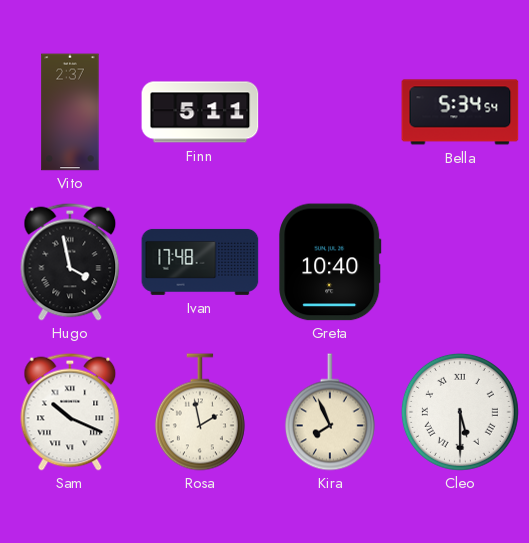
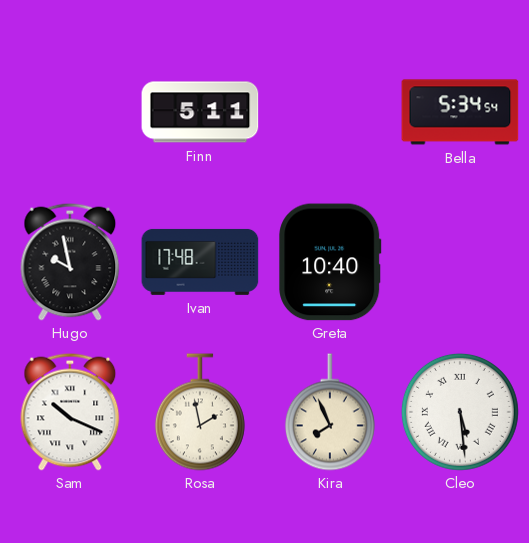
Vito: 2:37 -> none (70, 112)
Hugo: 3:58 -> 9:58 (70, 262)
Cleo: 5:30 -> 5:29 (460, 412)
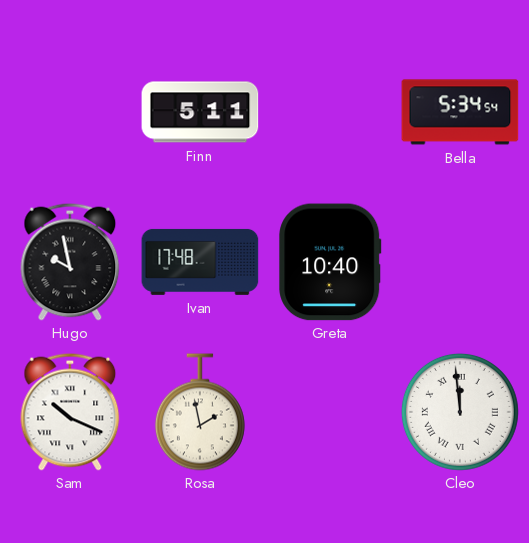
Kira: 7:56 -> none (330, 412)
Cleo: 5:29 -> 11:59 (460, 412)
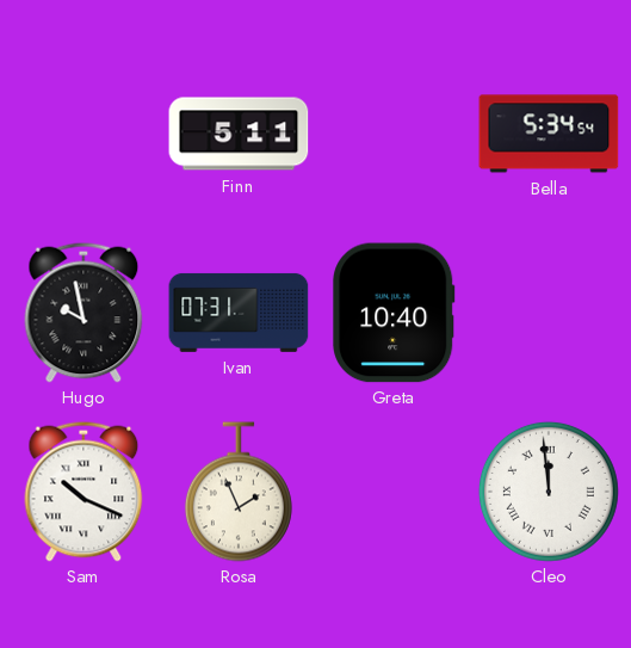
Ivan: 17:48 -> 07:31 (239, 313)
Rosa: 1:58 -> 1:56 (239, 492)
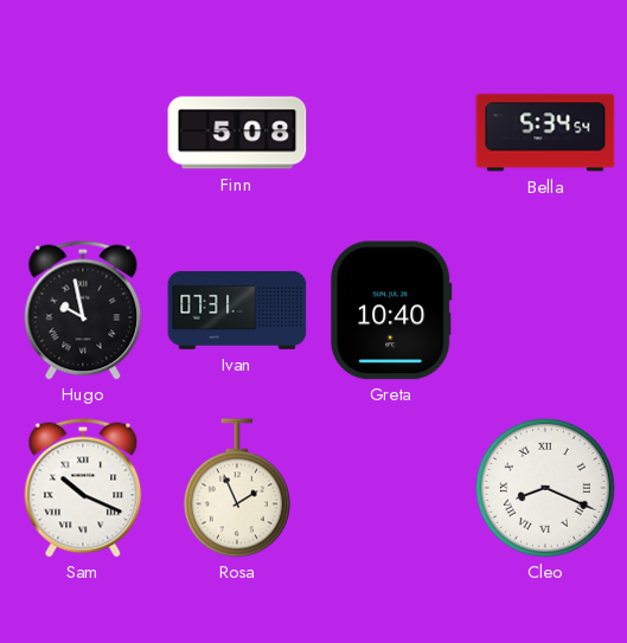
Finn: 5:11 -> 5:08 (237, 133)
Cleo: 11:59 -> 8:19 (545, 488)
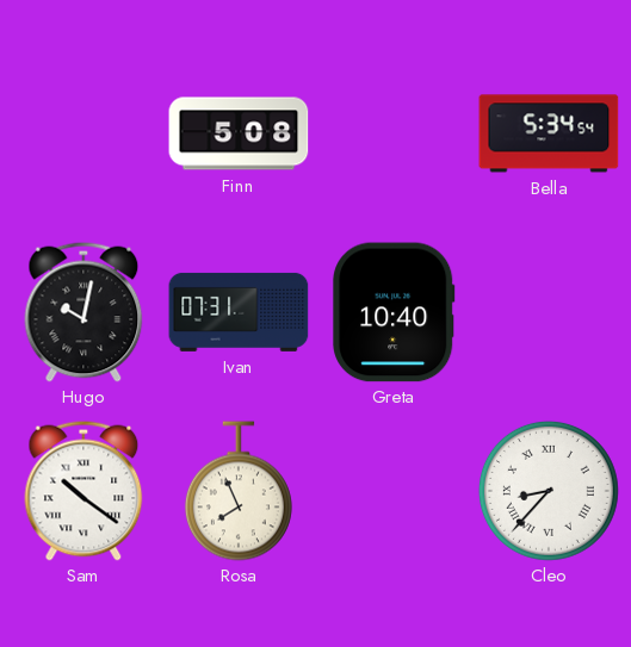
Hugo: 9:58 -> 10:02 (83, 312)
Sam: 10:19 -> 10:21 (83, 491)
Rosa: 1:56 -> 7:56 (239, 491)
Cleo: 8:19 -> 8:37 (549, 491)
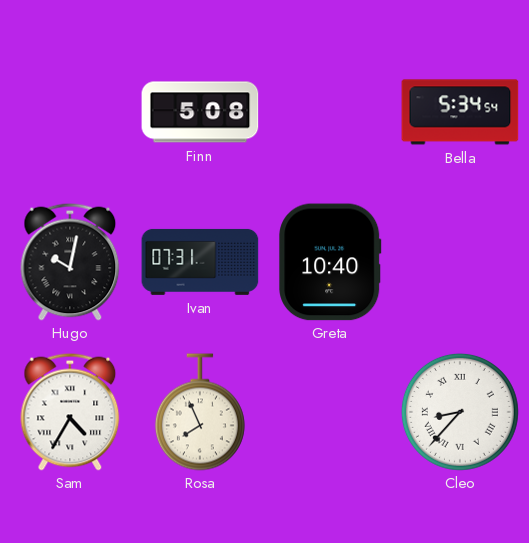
Sam: 10:21 -> 4:35 (70, 412)
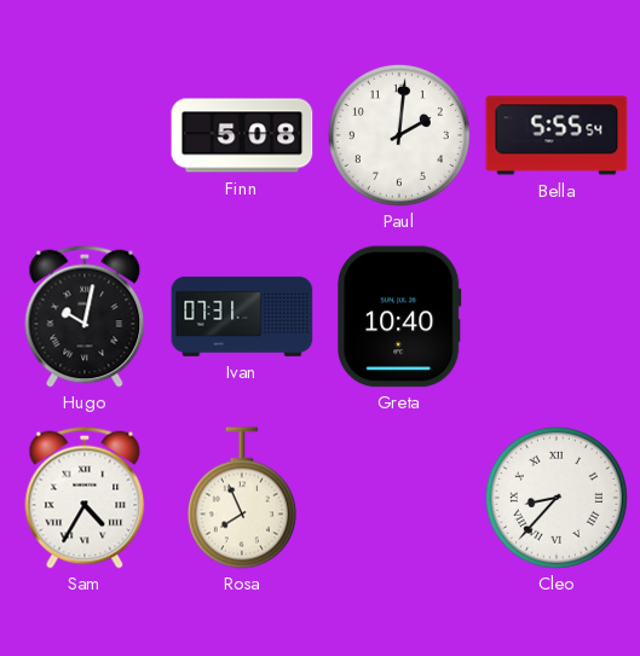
Paul: none -> 2:01 (399, 135)
Bella: 5:34 -> 5:55 (557, 135)
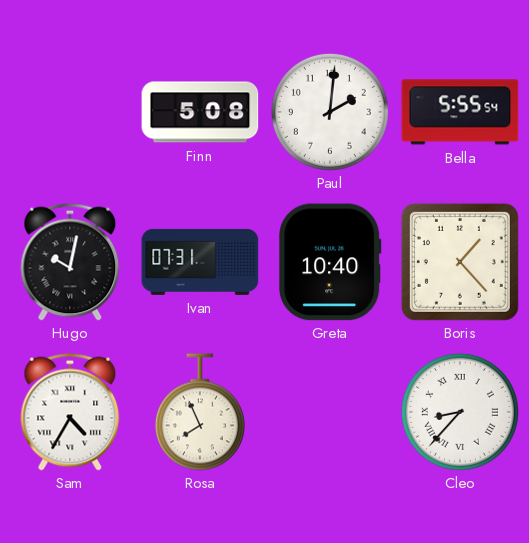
Boris: none -> 1:23 (460, 262)
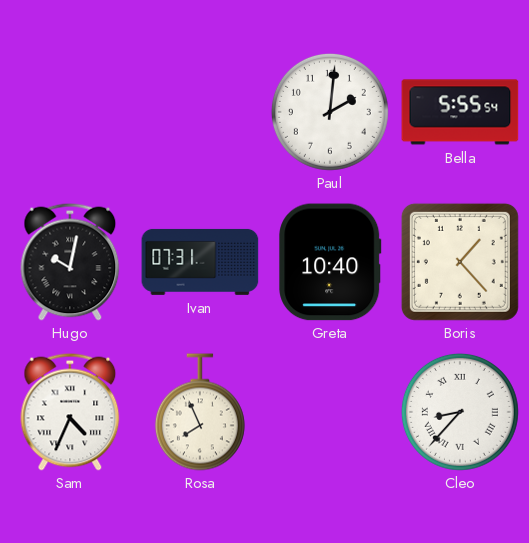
Finn: 5:08 -> none (200, 112)
Sam: 4:35 -> 4:34 (70, 412)
